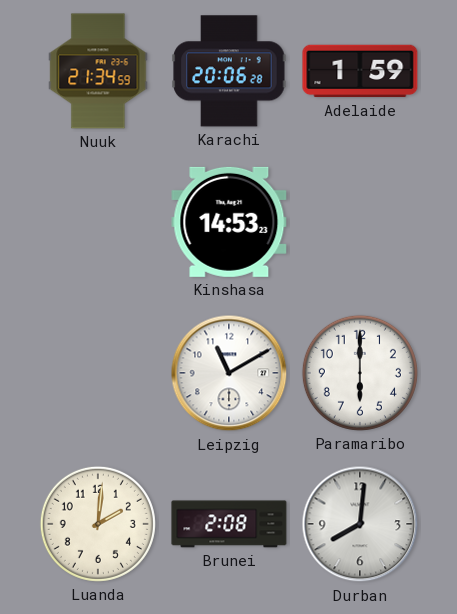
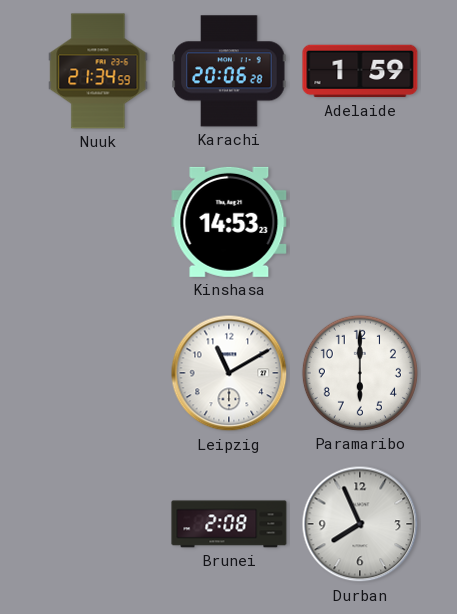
Luanda: 2:01 -> none (98, 524)
Durban: 8:01 -> 7:56 (360, 524)
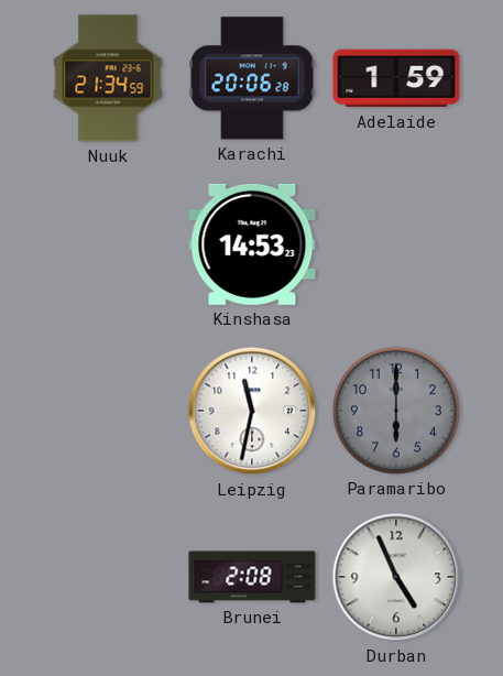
Leipzig: 11:10 -> 11:32 (252, 411)
Paramaribo dial: white -> grey (396, 411)
Durban: 7:56 -> 4:56 (396, 577)
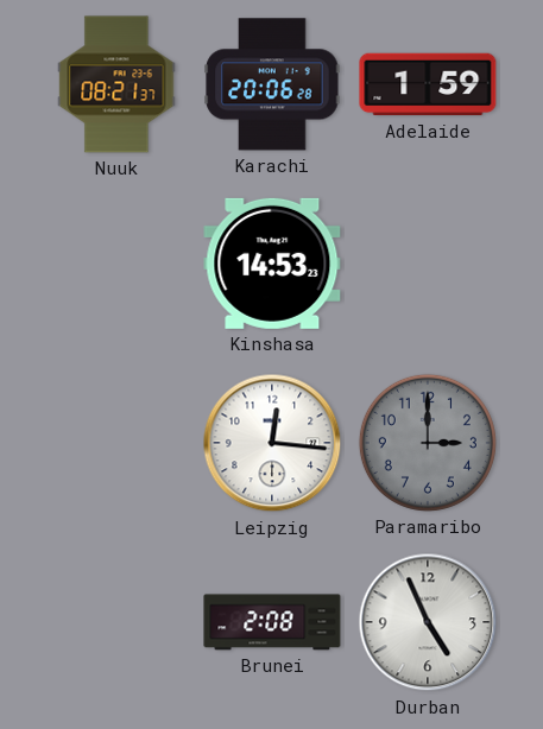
Nuuk: 21:34 -> 08:21 (116, 84)
Leipzig: 11:32 -> 12:16 (272, 443)
Paramaribo: 6:00 -> 3:00 (428, 443)
